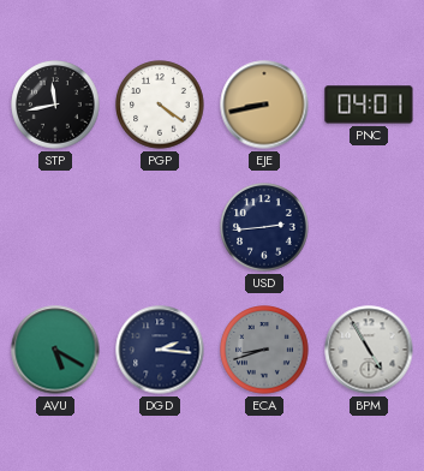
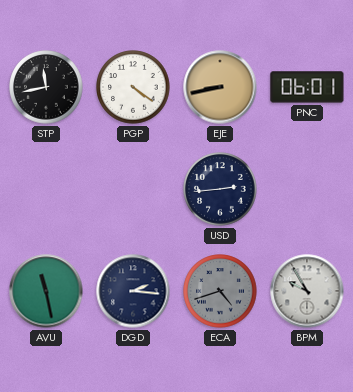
PNC: 04:01 -> 06:01 (307, 87)
AVU: 5:20 -> 11:28 (46, 291)
ECA: 8:42 -> 4:42 (220, 291)
BPM: 4:55 -> 9:55 (307, 291)
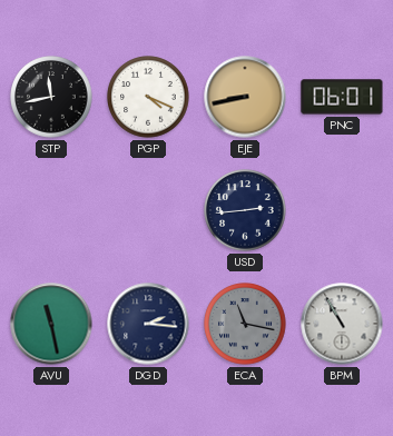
PGP: 4:21 -> 4:19 (148, 97)
ECA: 4:42 -> 11:17 (245, 324)
BPM: 9:55 -> 10:55 (342, 324)
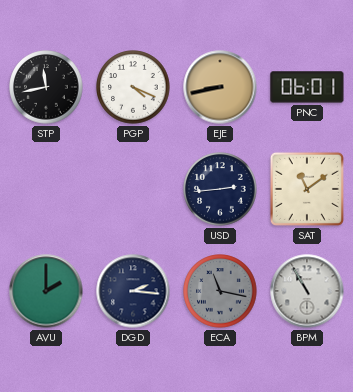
SAT: none -> 11:09 (307, 189)
AVU: 11:28 -> 2:00 (46, 291)
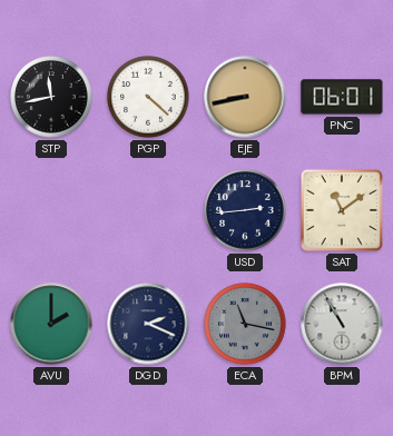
PGP: 4:19 -> 4:22 (148, 97)
DGD: 2:16 -> 2:19 (148, 324)
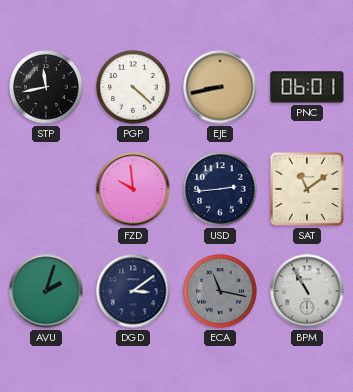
FZD: none -> 9:59 (133, 189)
AVU: 2:00 -> 2:03 (46, 291)
DGD: 2:19 -> 3:09 (133, 291)
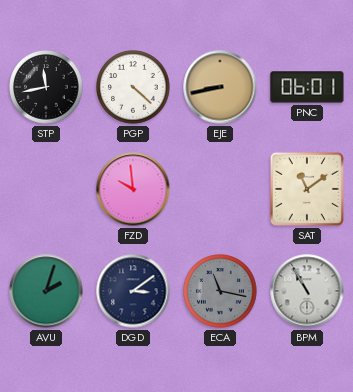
USD: 2:44 -> none (220, 189)
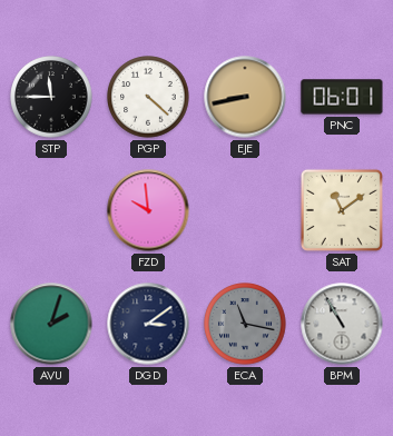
STP: 11:43 -> 11:45 (51, 97)
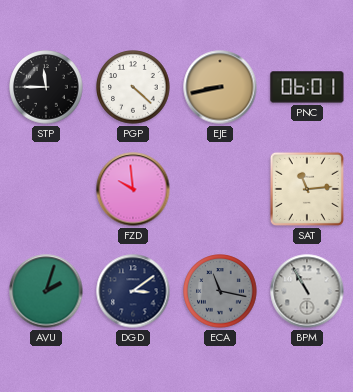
SAT: 11:09 -> 11:14 (307, 189)
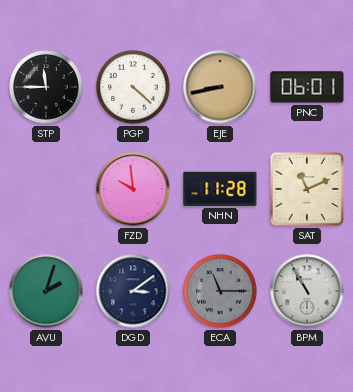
NHN: none -> 11:28 (220, 189)
SAT: 11:14 -> 11:11 (307, 189)
ECA: 11:17 -> 11:15 (220, 291)
